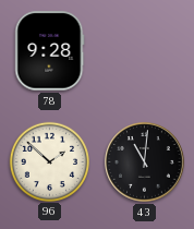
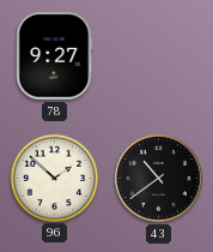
78: 9:28 -> 9:27 (55, 56)
43: 11:01 -> 10:39 (159, 179)
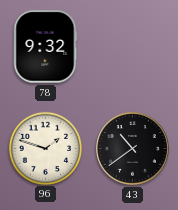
78: 9:27 -> 9:32 (46, 47)
96: 1:52 -> 1:48 (45, 148)
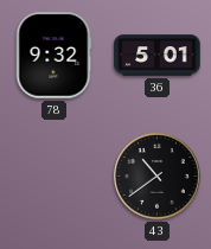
36: none -> 5:01 (158, 56)
96: 1:48 -> none (45, 148)
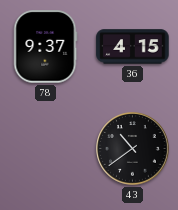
78: 9:32 -> 9:37 (46, 47)
36: 5:01 -> 4:15 (133, 47)
